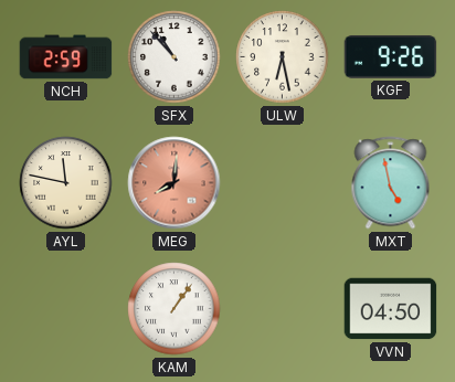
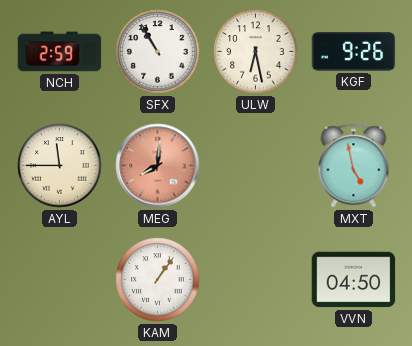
SFX: 10:53 -> 10:55 (158, 52)
AYL: 11:47 -> 11:45 (60, 166)
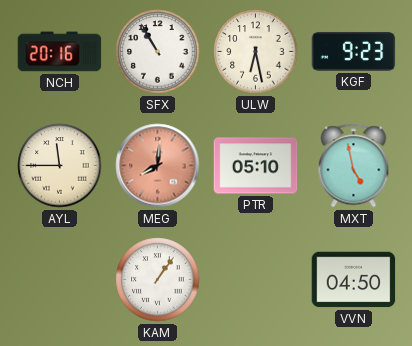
NCH: 2:59 -> 20:16 (60, 52)
KGF: 9:26 -> 9:23 (354, 51)
PTR: none -> 05:10 (256, 166)
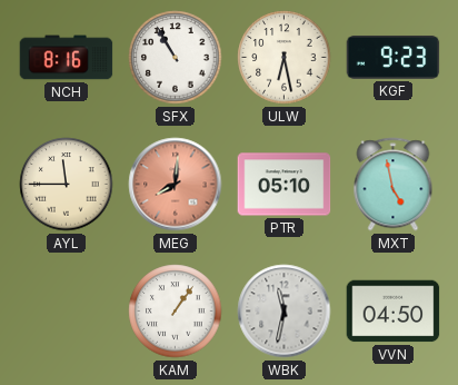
NCH: 20:16 -> 8:16 (67, 58)
WBK: none -> 11:32 (285, 312)
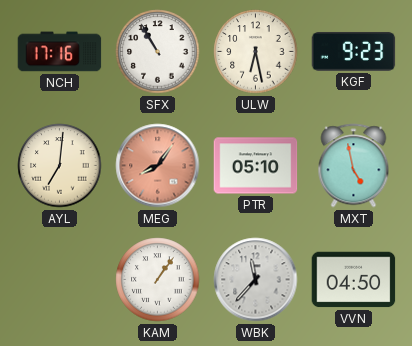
NCH: 8:16 -> 17:16 (60, 52)
AYL: 11:45 -> 7:01 (60, 166)
MEG: 8:01 -> 8:06 (158, 166)
WBK: 11:32 -> 11:37 (256, 280)
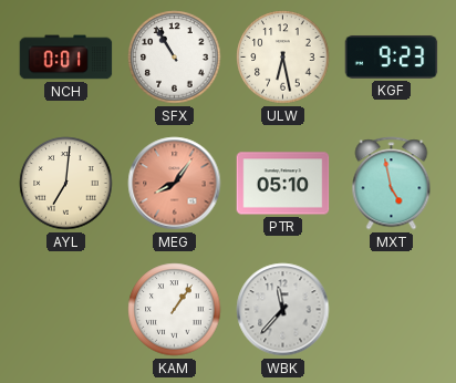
NCH: 17:16 -> 0:01 (66, 58)
VVN: 04:50 -> none (354, 280)
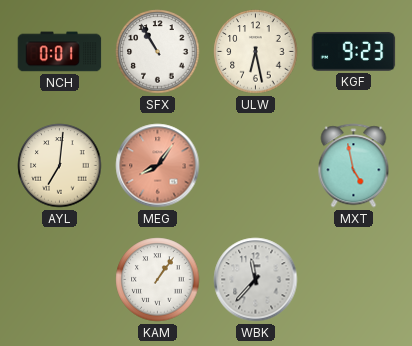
PTR: 05:10 -> none (283, 184)
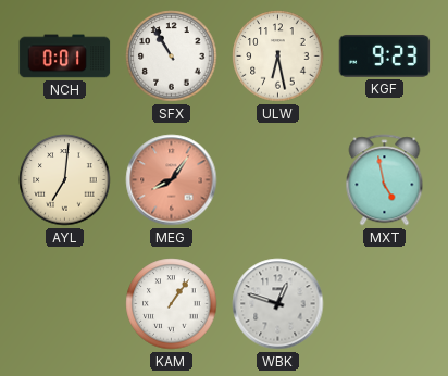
WBK: 11:37 -> 12:48 (278, 304)
